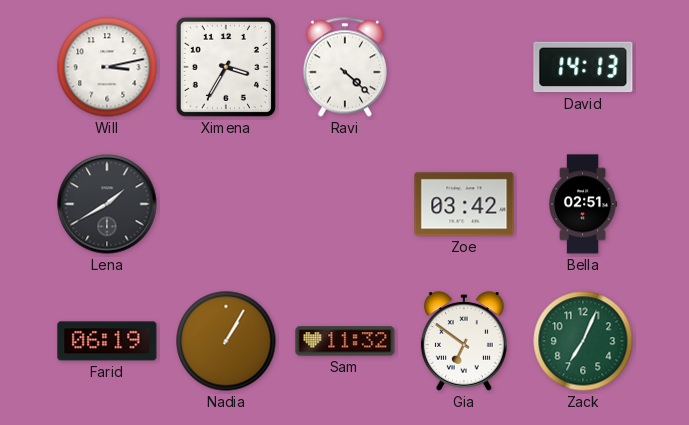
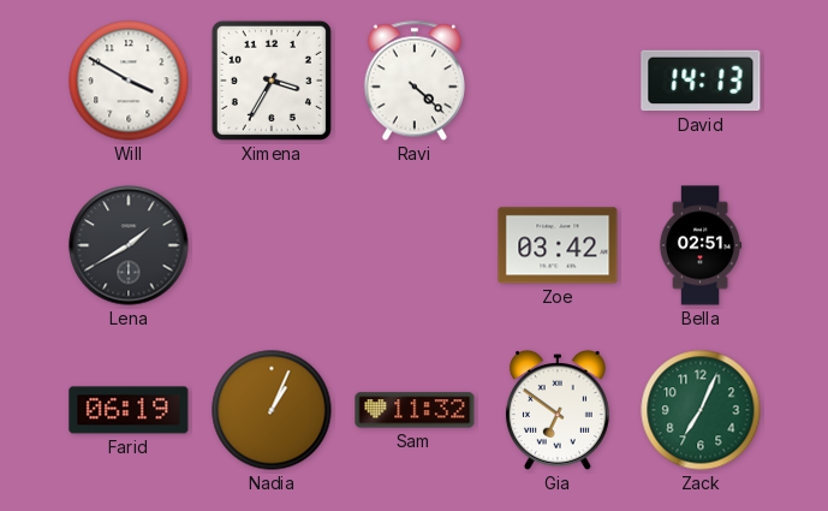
Will: 3:13 -> 3:50 (129, 81)
Nadia: 1:05 -> 1:04 (272, 410)
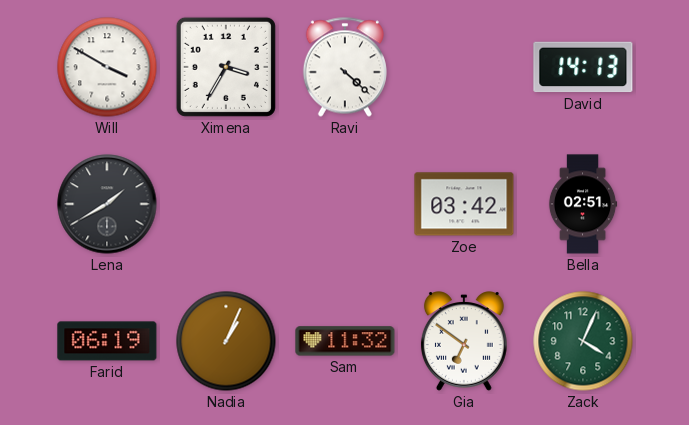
Zack: 7:04 -> 4:04 (583, 341)
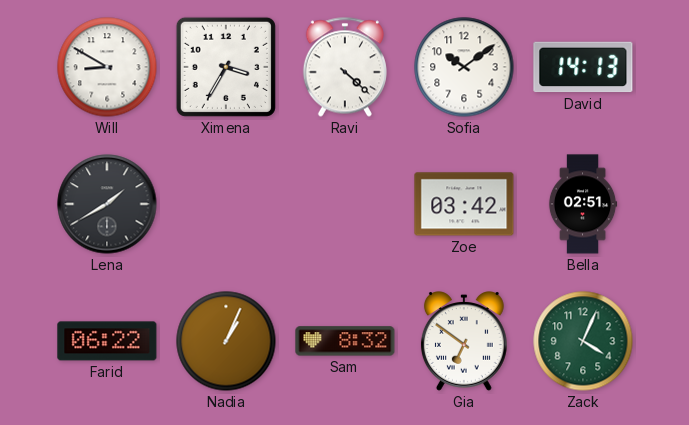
Will: 3:50 -> 8:50 (107, 67)
Sofia: none -> 10:09 (464, 67)
Farid: 06:19 -> 06:22 (107, 341)
Sam: 11:32 -> 8:32 (345, 341)
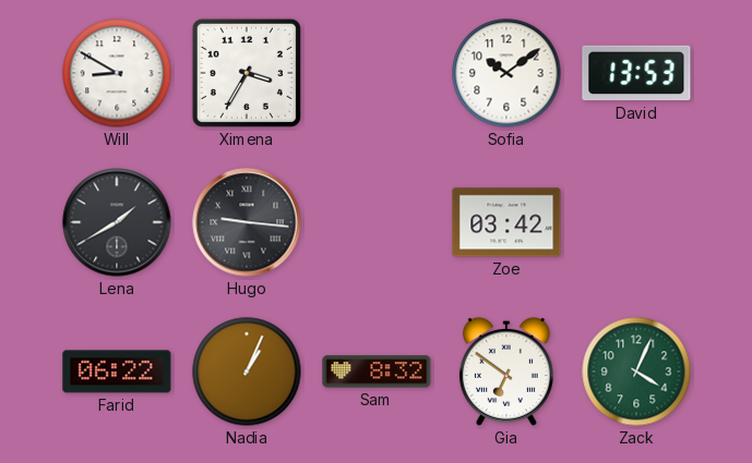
Ravi: 4:22 -> none (345, 67)
David: 14:13 -> 13:53 (636, 73)
Hugo: none -> 9:16 (247, 222)
Bella: 02:51 -> none (583, 204)
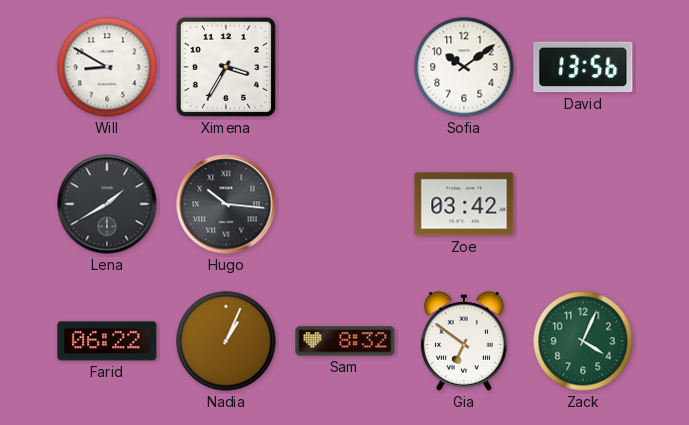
David: 13:53 -> 13:56 (583, 67)
Hugo: 9:16 -> 10:16 (226, 204)
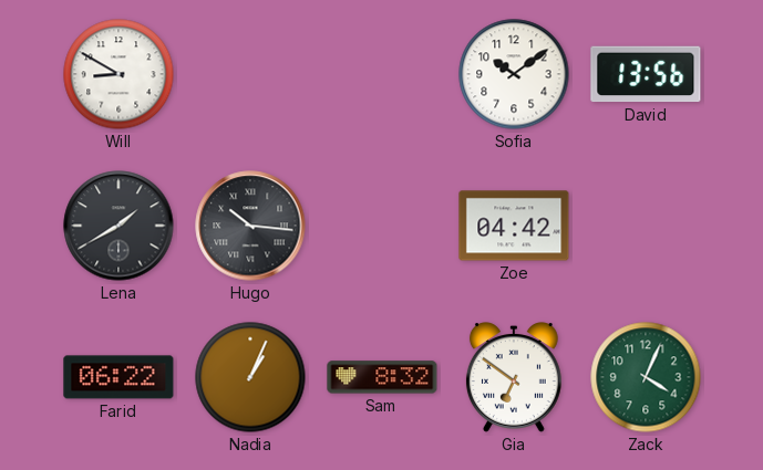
Ximena: 3:35 -> none (226, 67)
Zoe: 03:42 -> 04:42 (514, 226)
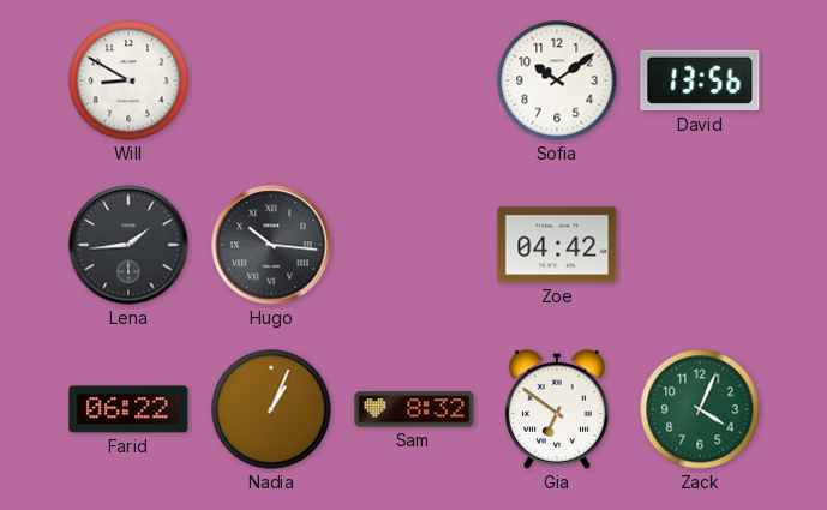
Lena: 1:40 -> 1:44 (128, 245)
